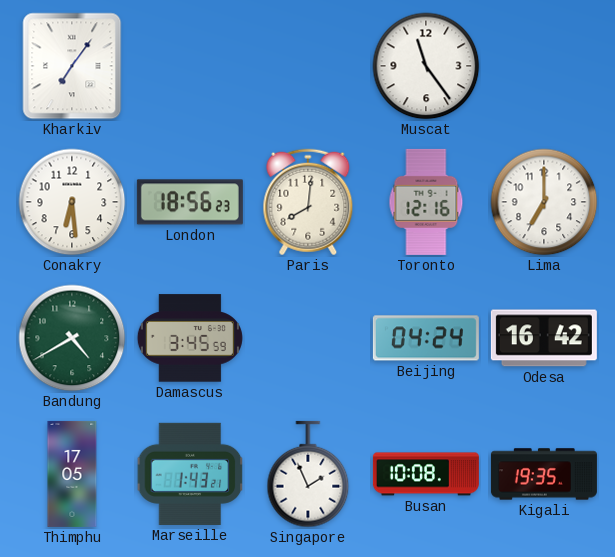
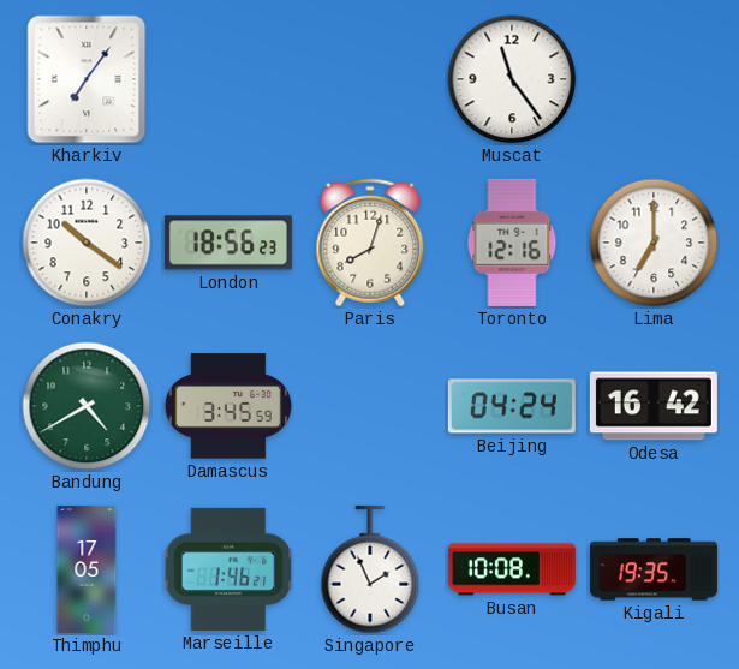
Conakry: 6:29 -> 10:21 (87, 243)
Paris: 8:01 -> 8:03 (370, 243)
Marseille: 1:43 -> 1:46 (228, 569)
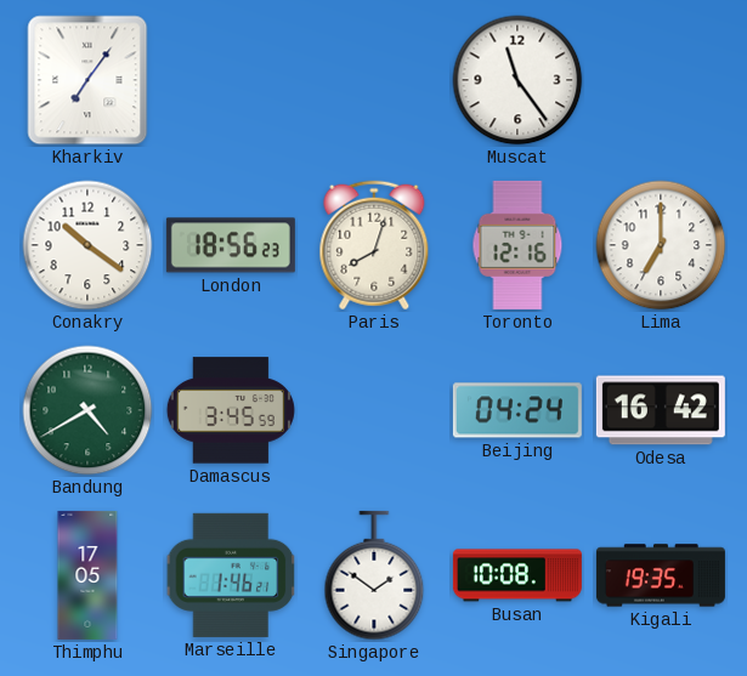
Singapore: 1:56 -> 1:51 (374, 575)
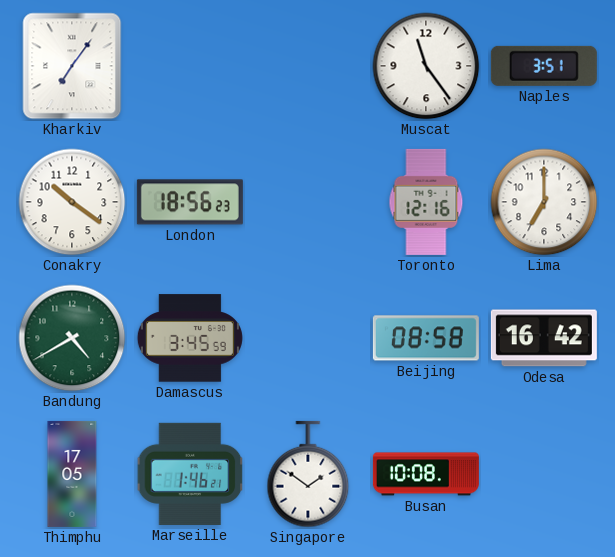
Naples: none -> 3:51 (544, 66)
Paris: 8:03 -> none (374, 245)
Beijing: 04:24 -> 08:58 (426, 338)
Kigali: 19:35 -> none (661, 575)
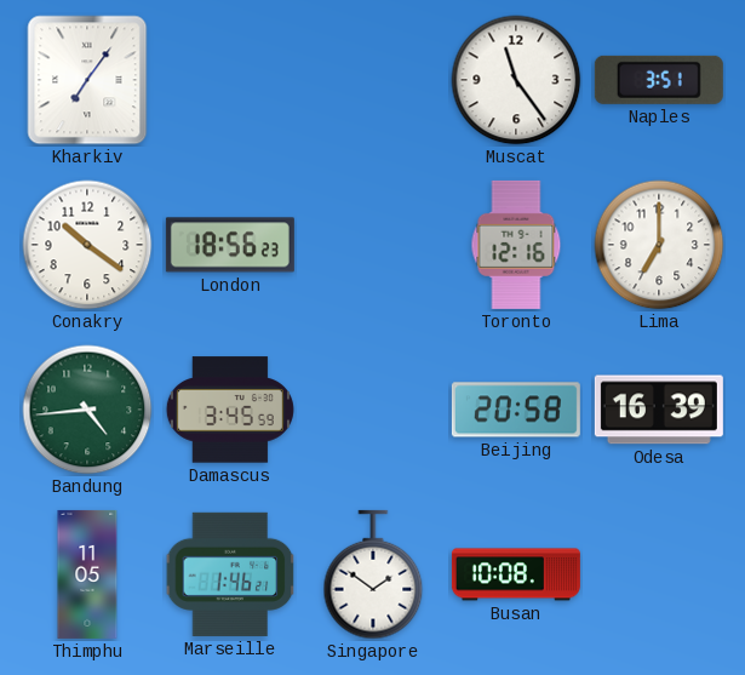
Bandung: 4:40 -> 4:44 (87, 410)
Beijing: 08:58 -> 20:58 (516, 410)
Odesa: 16:42 -> 16:39 (659, 410)
Thimphu: 17:05 -> 11:05 (87, 574)
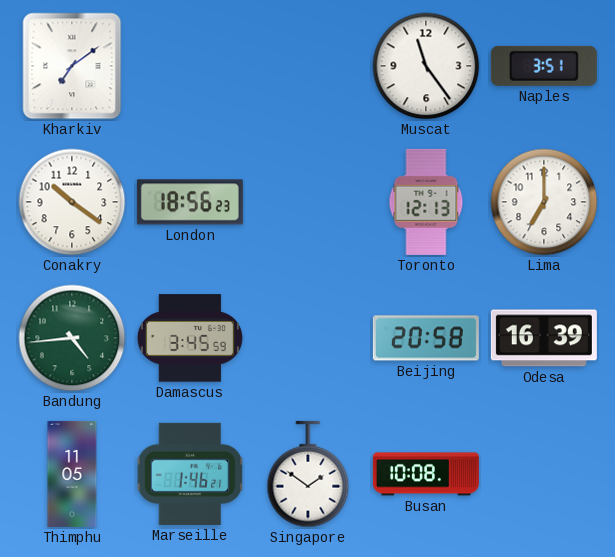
Kharkiv: 7:06 -> 7:09 (72, 66)
Toronto: 12:16 -> 12:13 (426, 202)
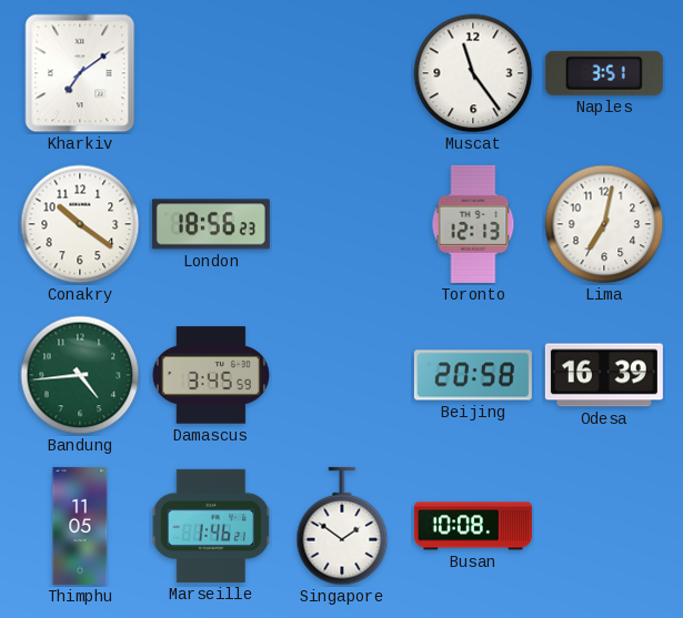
Lima: 7:00 -> 7:02 (604, 224)
